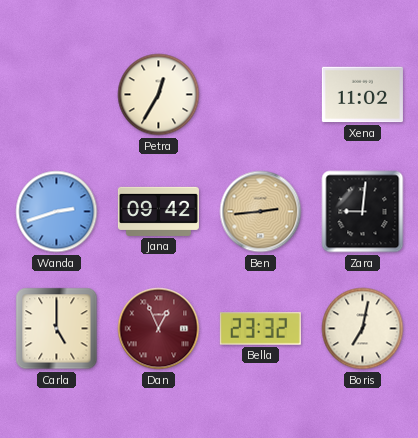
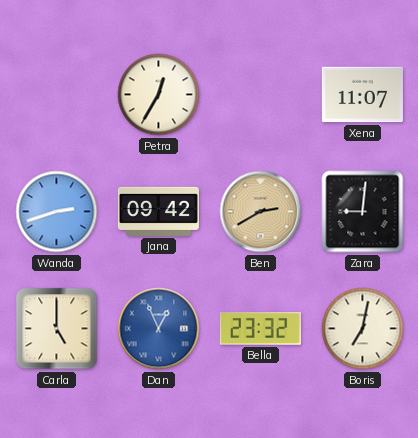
Xena: 11:02 -> 11:07 (362, 95)
Ben: 2:44 -> 2:40 (261, 212)
Dan dial: burgundy -> blue (159, 329)
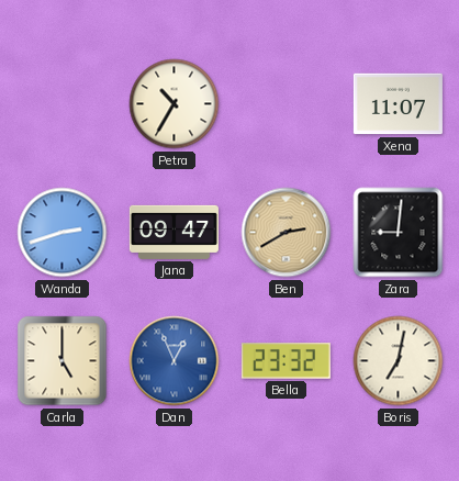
Petra: 12:35 -> 10:35 (175, 104)
Jana: 09:42 -> 09:47 (173, 232)
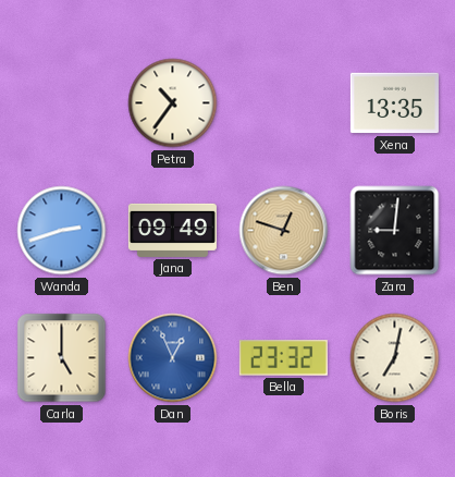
Petra: 10:35 -> 10:36 (173, 103)
Xena: 11:07 -> 13:35 (394, 103)
Jana: 09:47 -> 09:49 (172, 230)
Ben: 2:40 -> 12:48 (284, 231)
